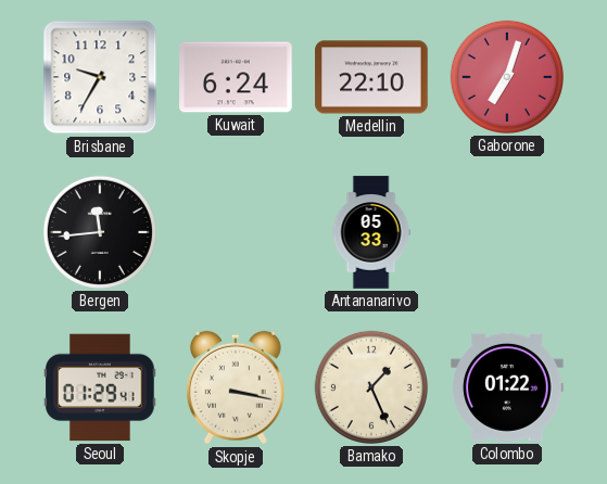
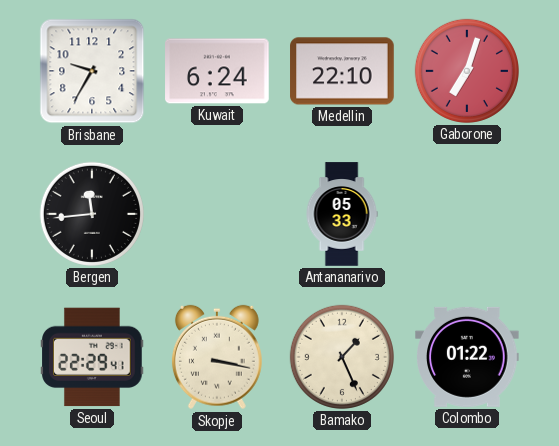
Seoul: 01:29 -> 22:29 (92, 357)
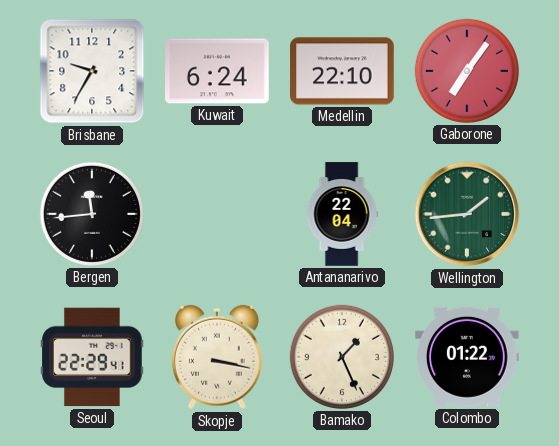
Gaborone: 7:03 -> 7:06 (467, 71)
Antananarivo: 05:33 -> 22:04 (342, 214)
Wellington: none -> 1:44 (467, 214)
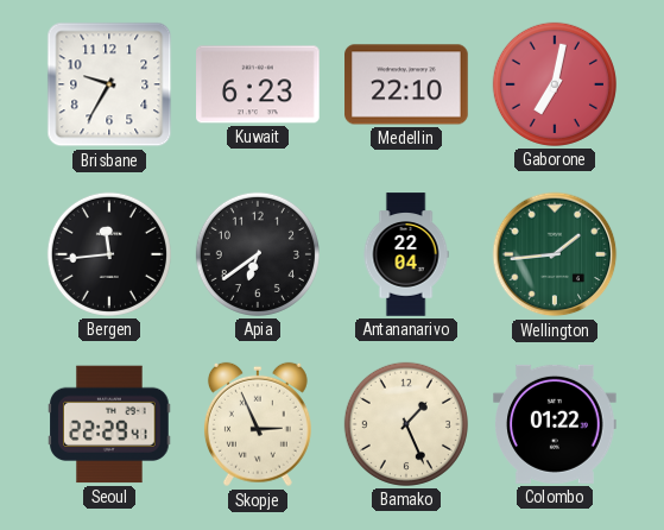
Kuwait: 6:24 -> 6:23 (258, 84)
Gaborone: 7:06 -> 7:02 (555, 84)
Apia: none -> 6:39 (258, 254)
Skopje: 3:17 -> 2:56 (258, 424)
